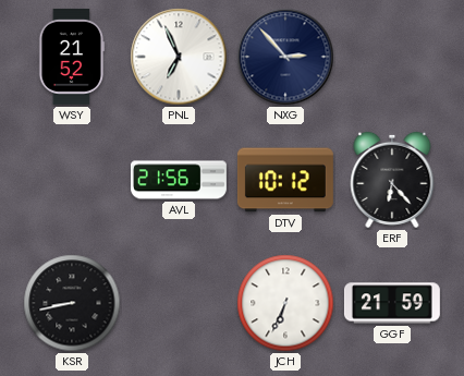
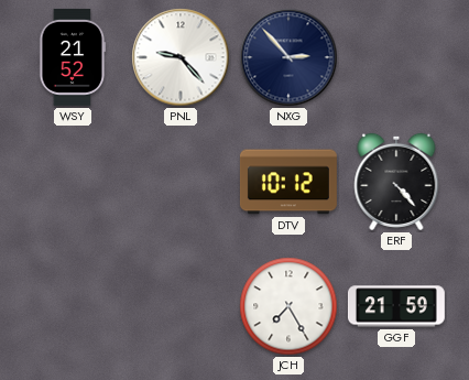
PNL: 6:56 -> 9:23 (181, 57)
AVL: 21:56 -> none (179, 180)
ERF: 6:23 -> 4:23 (396, 182)
KSR: 8:43 -> none (72, 303)
JCH: 6:34 -> 7:25 (288, 306)
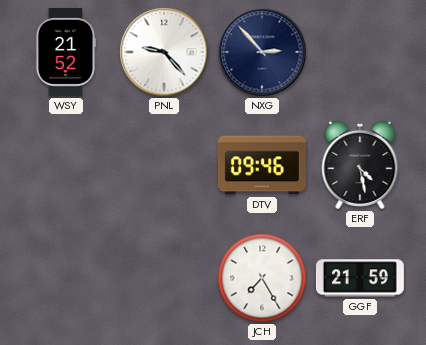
DTV: 10:12 -> 09:46 (262, 165)
ERF: 4:23 -> 4:28 (360, 165)
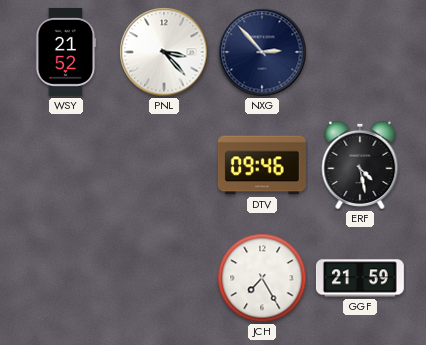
PNL: 9:23 -> 3:23 (164, 52)
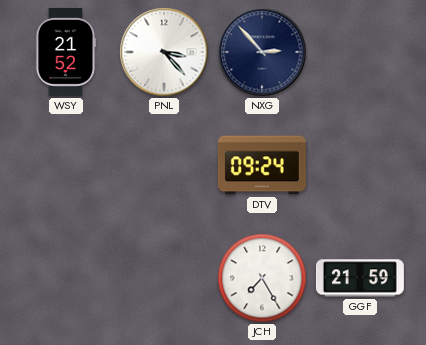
DTV: 09:46 -> 09:24 (262, 165)
ERF: 4:28 -> none (360, 165)
